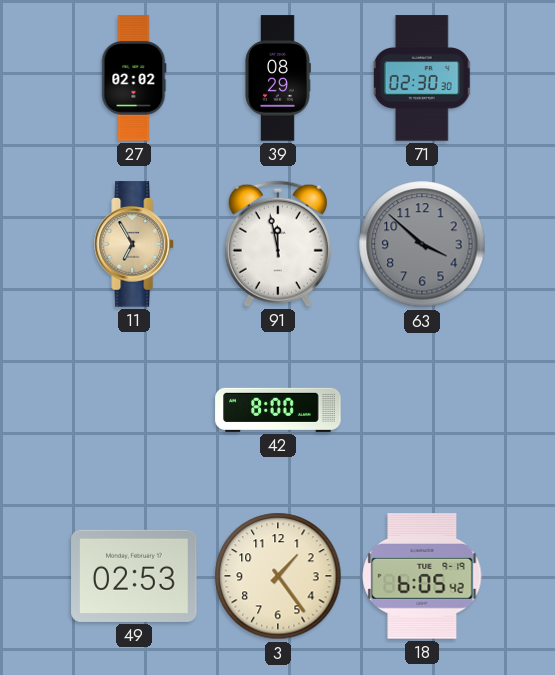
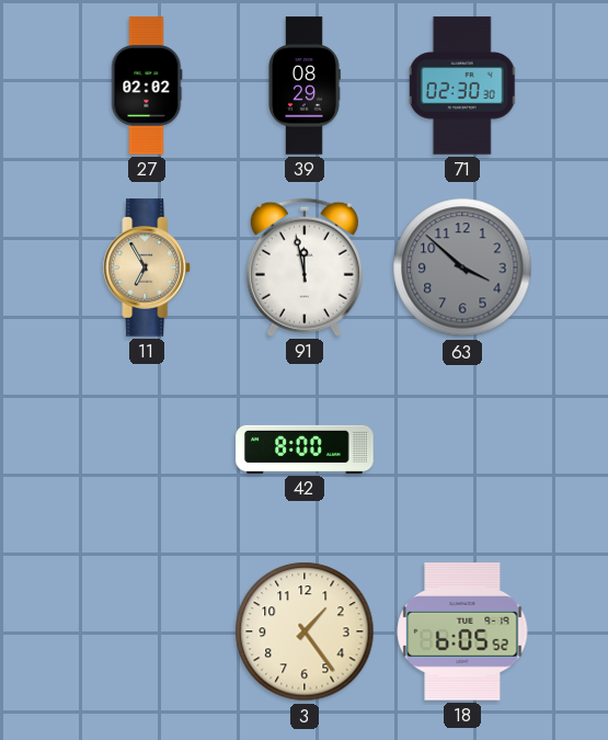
49: 02:53 -> none (134, 576)
18: 6:05:42 -> 6:05:52 (462, 631)
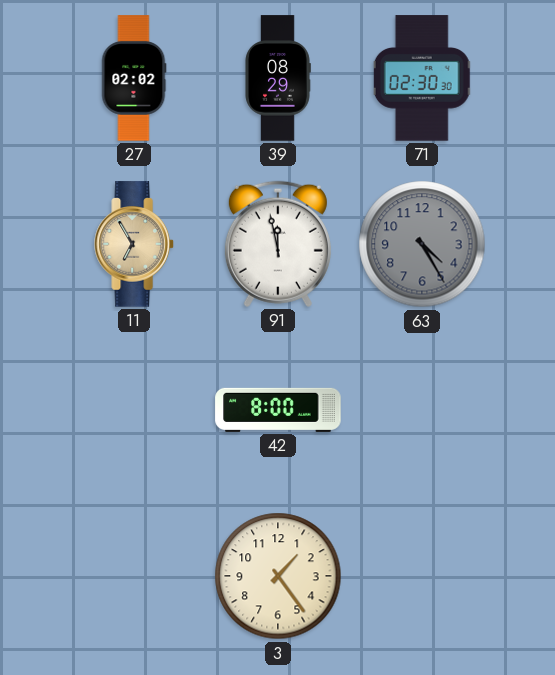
63: 3:52 -> 4:25 (422, 244)
18: 6:05 -> none (462, 631)
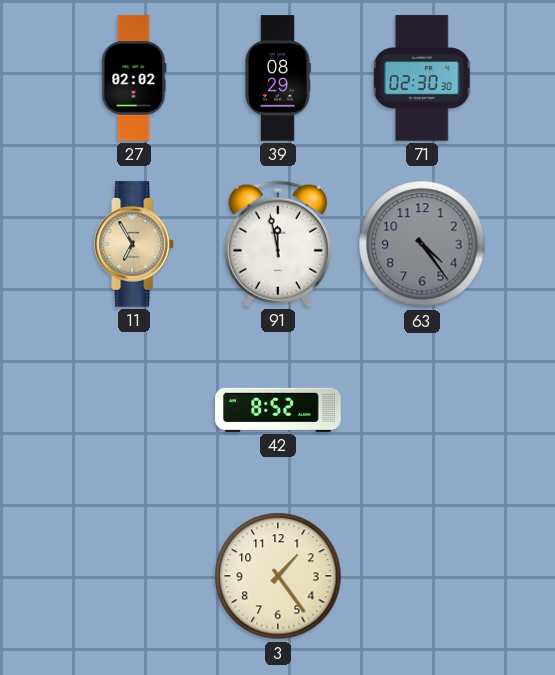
63: 4:25 -> 4:24 (422, 244)
42: 8:00 -> 8:52 (278, 410)
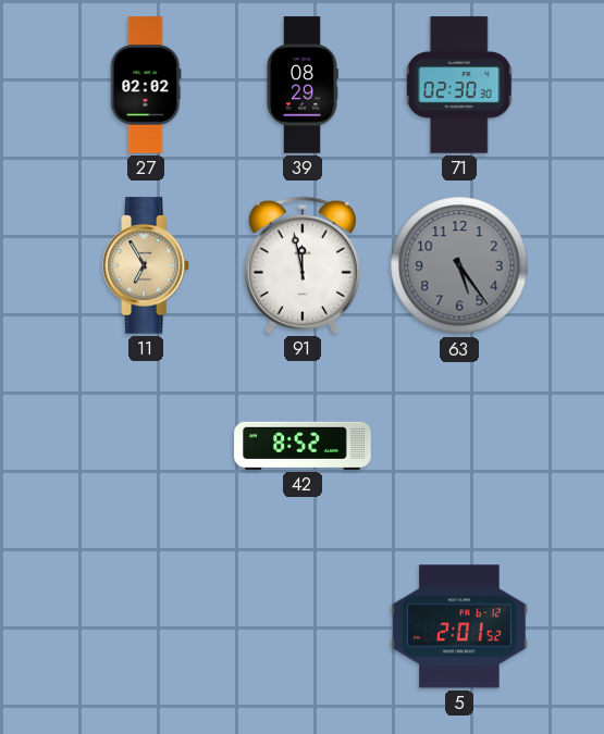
63: 4:24 -> 5:24 (459, 265)
3: 1:24 -> none (278, 576)
5: none -> 2:01 (459, 626)
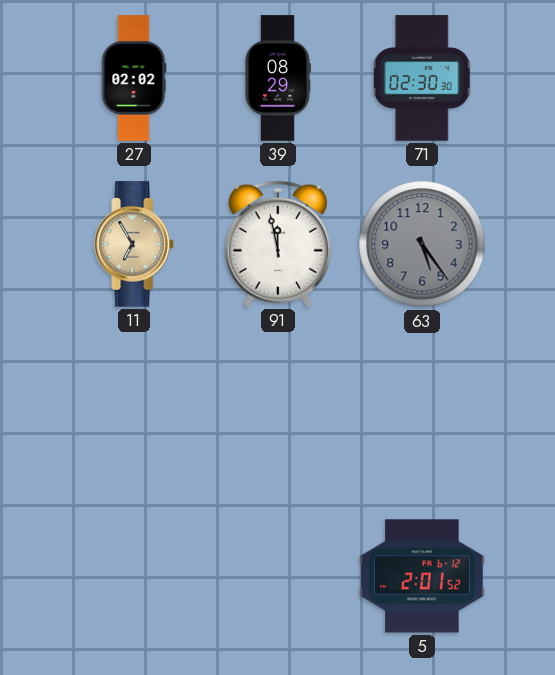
42: 8:52 -> none (303, 446)
